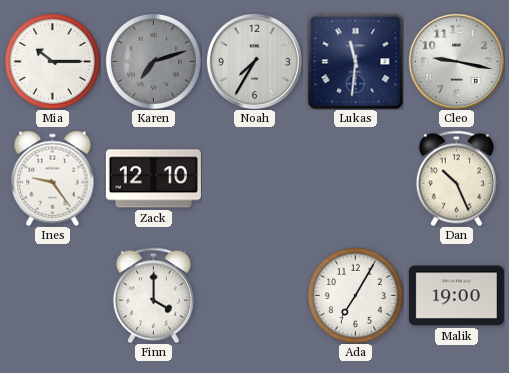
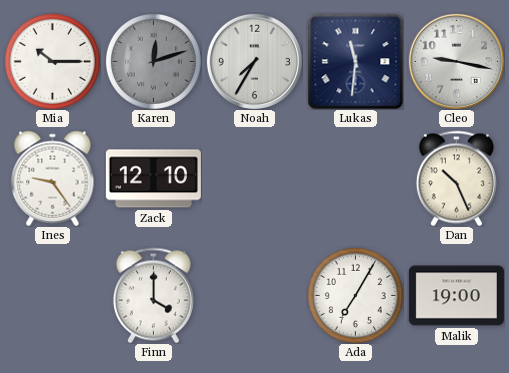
Karen: 7:12 -> 12:12 (153, 61)
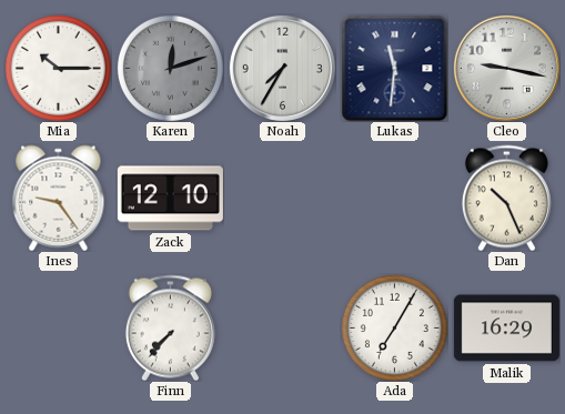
Finn: 4:00 -> 7:37 (170, 327)
Malik: 19:00 -> 16:29 (506, 329)
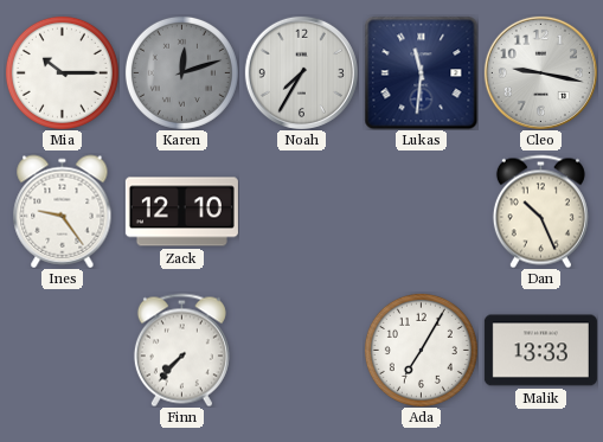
Malik: 16:29 -> 13:33 (540, 351)
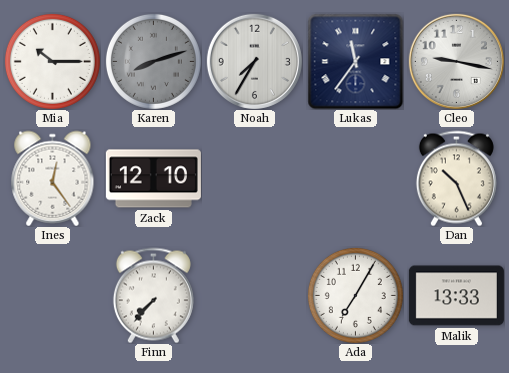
Karen: 12:12 -> 8:12 (153, 61)
Lukas: 11:31 -> 11:36 (355, 61)
Ines: 9:24 -> 12:24 (53, 178)
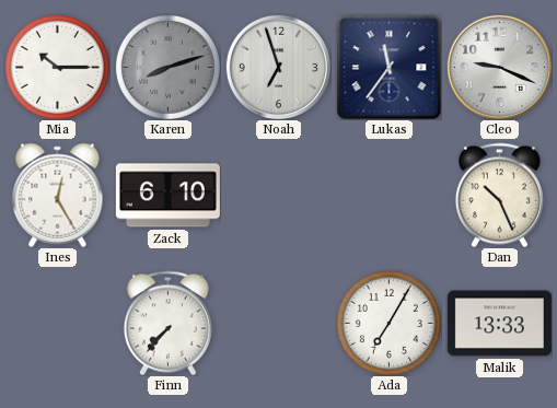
Noah: 7:35 -> 6:57 (278, 67)
Cleo: 9:17 -> 9:19 (499, 67)
Ines: 12:24 -> 12:25 (58, 195)
Zack: 12:10 -> 6:10 (167, 196)
